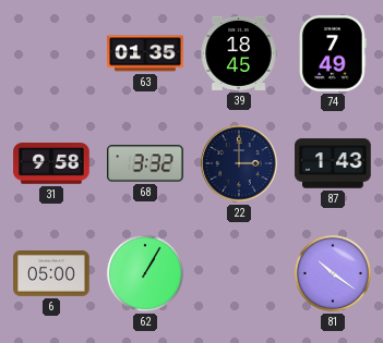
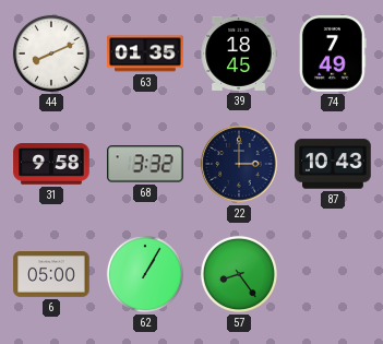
44: none -> 8:11 (51, 54)
87: 1:43 -> 10:43 (333, 164)
57: none -> 8:24 (239, 274)
81: 10:21 -> none (333, 273)
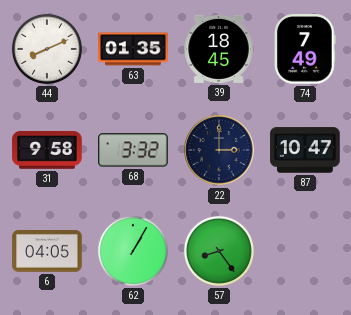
87: 10:43 -> 10:47 (305, 150)
6: 05:00 -> 04:05 (47, 252)
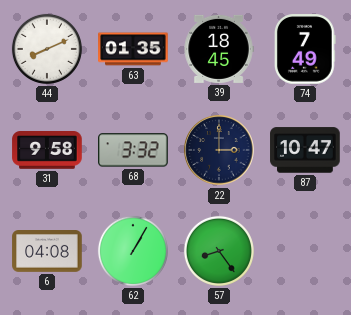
6: 04:05 -> 04:08 (47, 252)
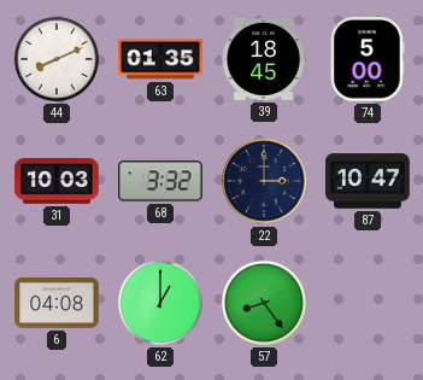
74: 7:49 -> 5:00 (368, 59)
31: 9:58 -> 10:03 (57, 182)
62: 1:05 -> 1:00 (160, 303)
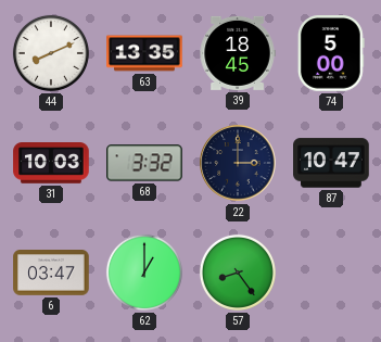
63: 01:35 -> 13:35 (144, 53)
6: 04:08 -> 03:47 (51, 274)
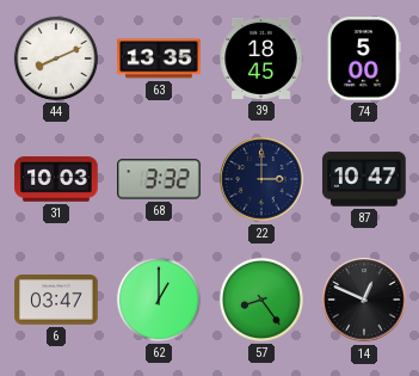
14: none -> 12:49 (364, 300)
